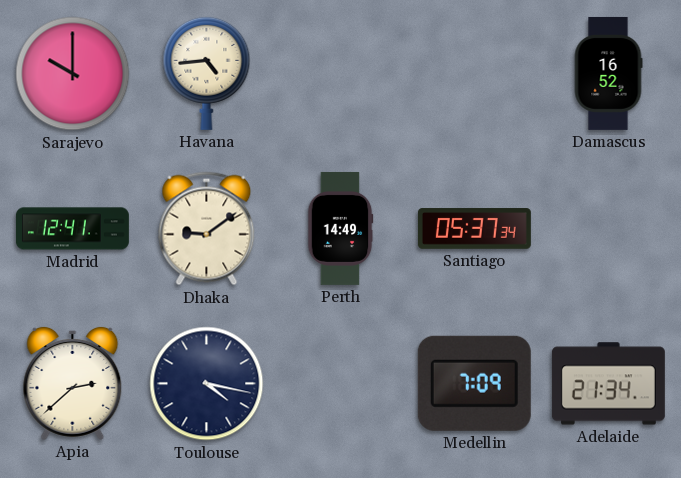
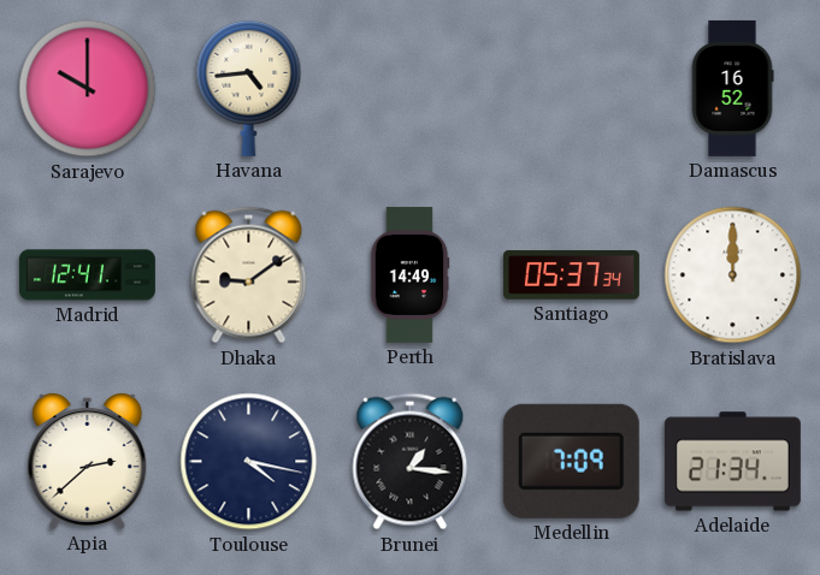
Bratislava: none -> 12:00 (733, 275)
Brunei: none -> 1:16 (411, 462)
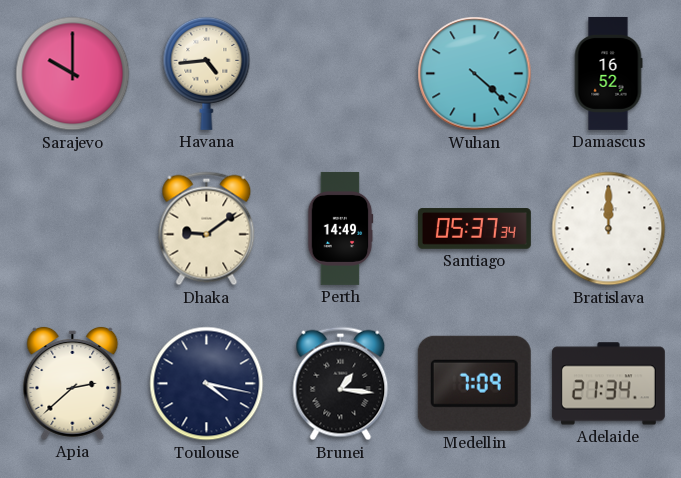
Wuhan: none -> 4:22 (475, 74)
Madrid: 12:41 -> none (87, 275)
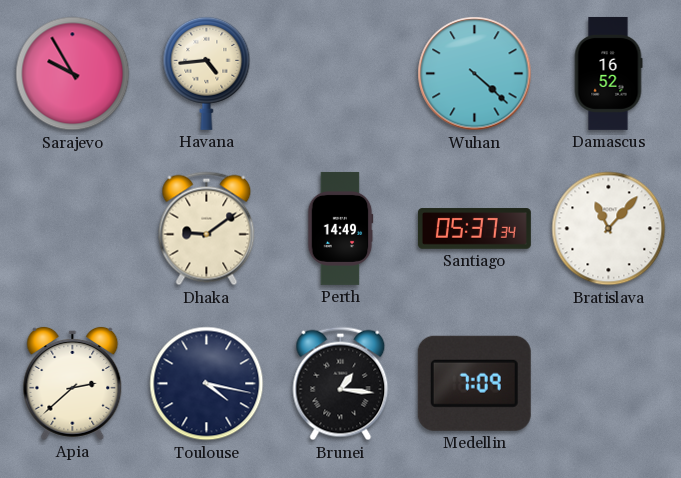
Sarajevo: 10:00 -> 9:55 (73, 74)
Bratislava: 12:00 -> 11:07 (609, 229)
Adelaide: 21:34 -> none (608, 384)
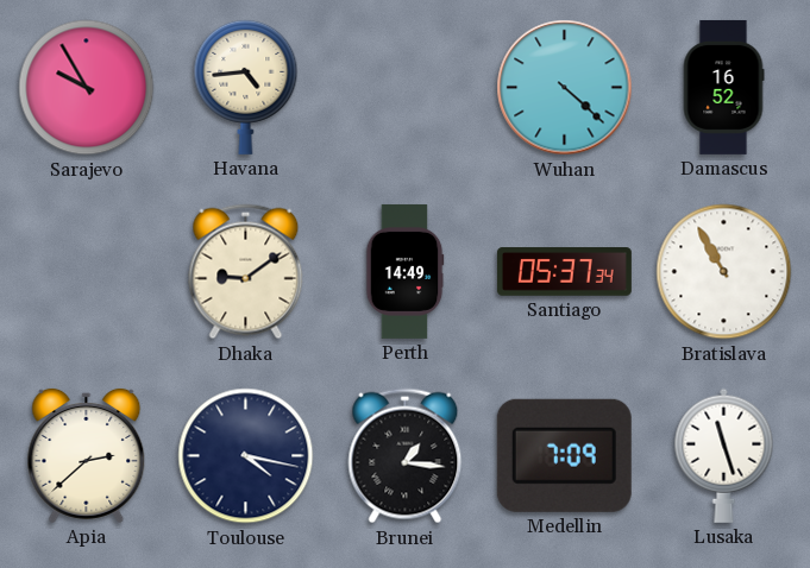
Bratislava: 11:07 -> 10:55 (724, 272)
Lusaka: none -> 11:27 (724, 455)
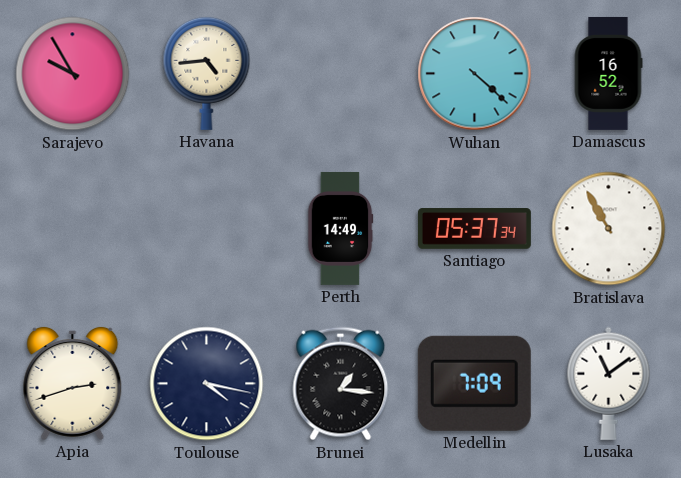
Dhaka: 9:09 -> none (246, 272)
Apia: 2:38 -> 2:42 (73, 383)
Lusaka: 11:27 -> 11:09 (609, 383)
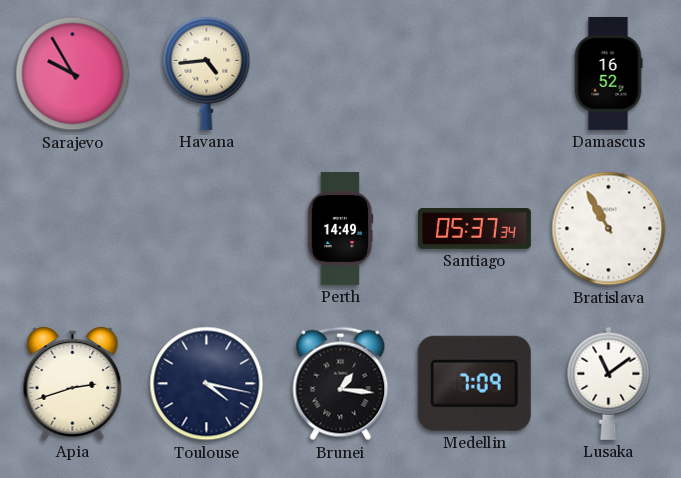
Wuhan: 4:22 -> none (475, 74)
